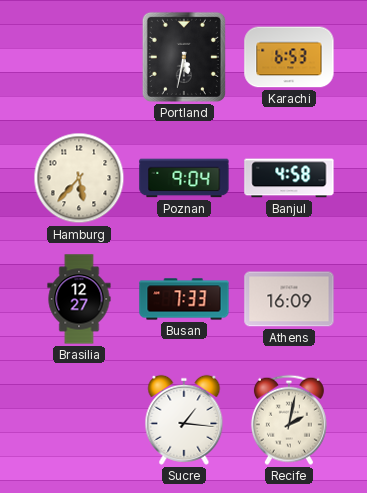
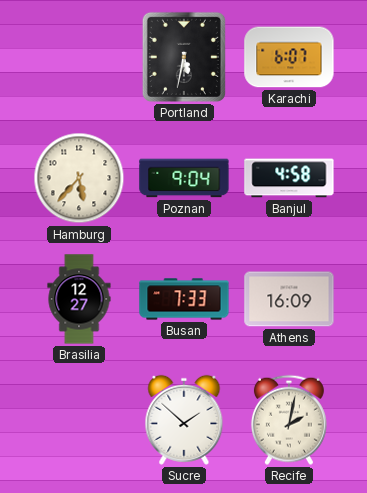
Karachi: 6:53 -> 6:07 (289, 57)
Sucre: 1:16 -> 1:52 (184, 420)
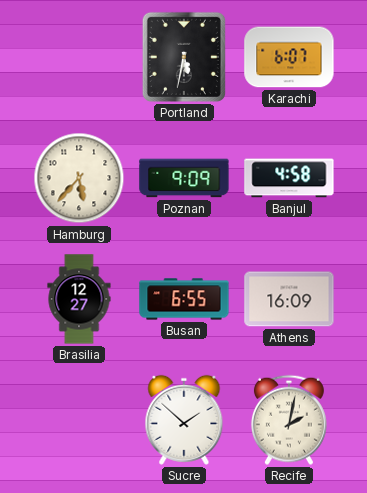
Poznan: 9:04 -> 9:09 (184, 178)
Busan: 7:33 -> 6:55 (184, 299)
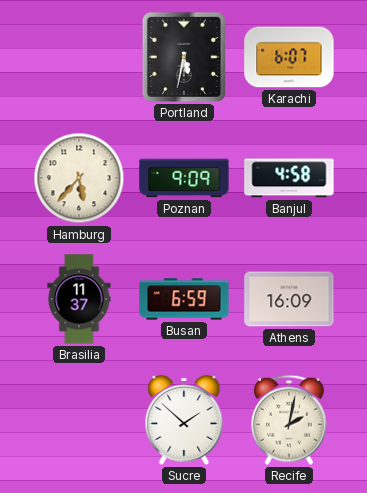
Brasilia: 12:27 -> 11:37 (79, 299)
Busan: 6:55 -> 6:59 (184, 299)
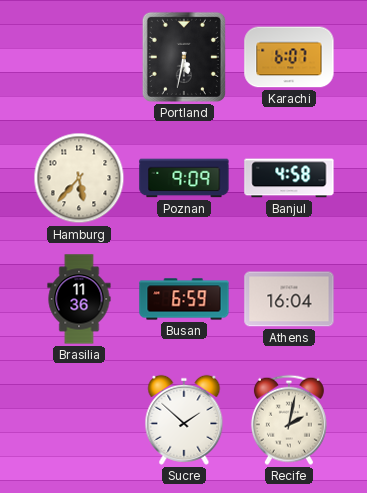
Brasilia: 11:37 -> 11:36 (79, 299)
Athens: 16:09 -> 16:04 (289, 299)
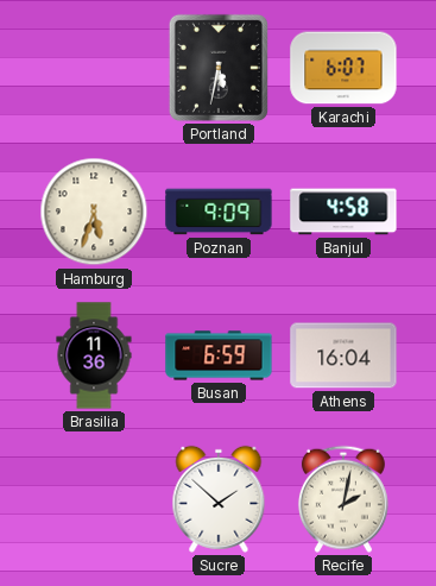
Hamburg: 5:37 -> 5:33 (94, 212)
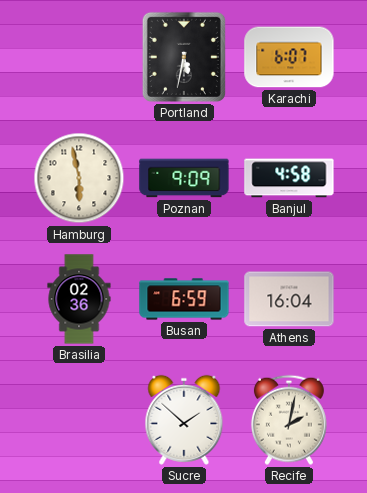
Hamburg: 5:33 -> 5:58 (79, 178)
Brasilia: 11:36 -> 02:36 (79, 299)
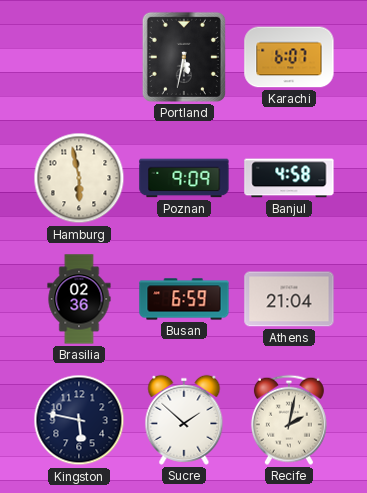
Athens: 16:04 -> 21:04 (289, 299)
Kingston: none -> 5:47 (79, 420)
